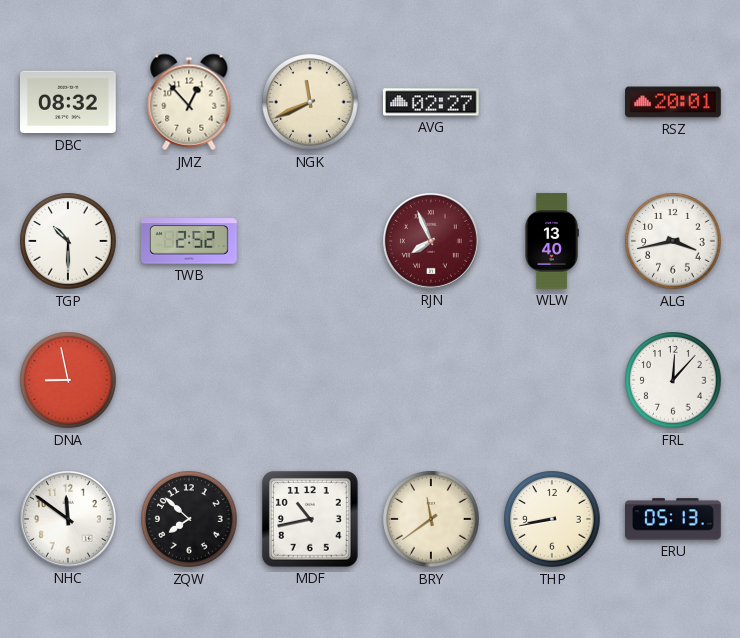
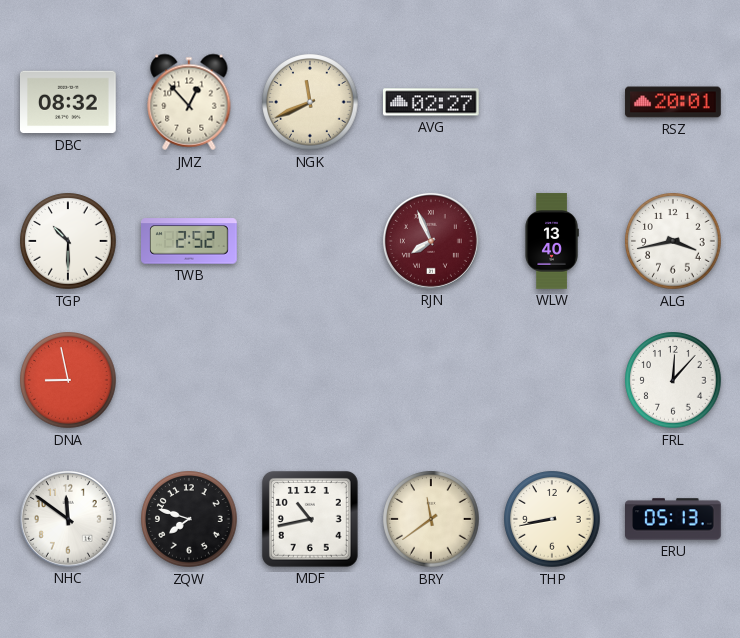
ZQW: 7:52 -> 7:48 (189, 519)
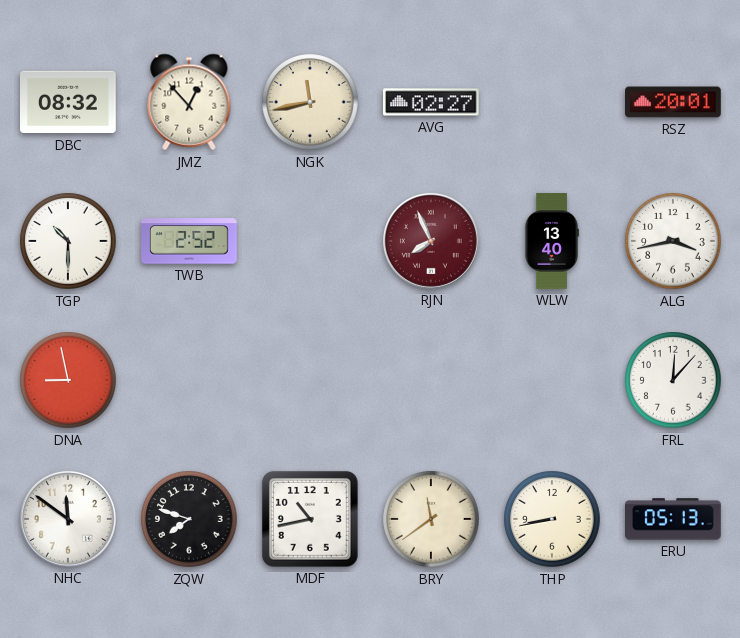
NGK: 11:41 -> 11:43 (310, 102)
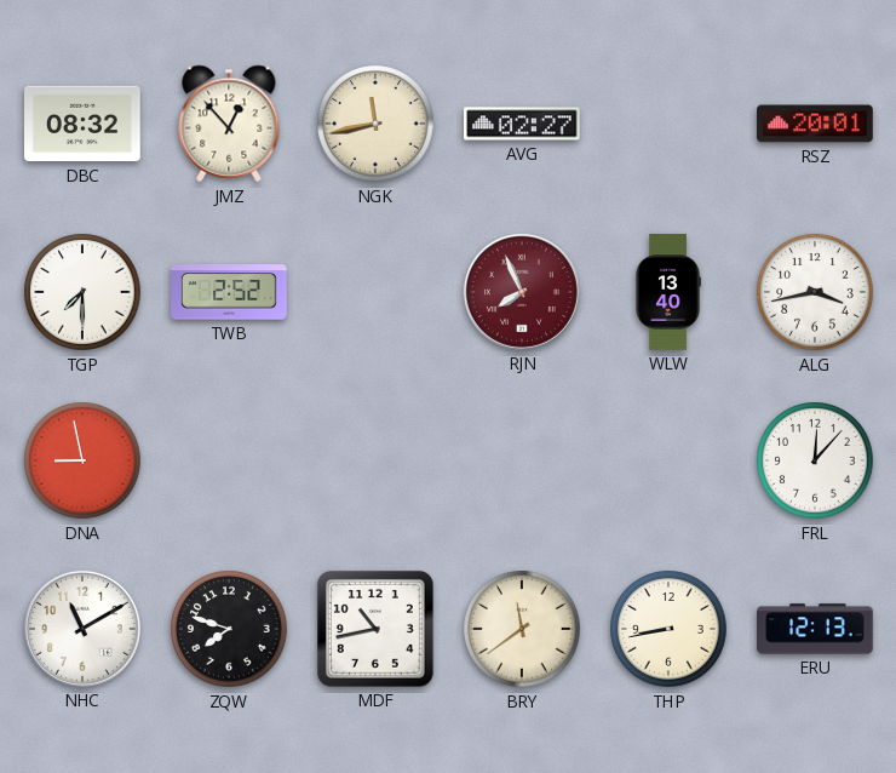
TGP: 10:30 -> 7:30 (82, 292)
NHC: 11:51 -> 11:10 (82, 629)
ERU: 05:13 -> 12:13 (816, 629)
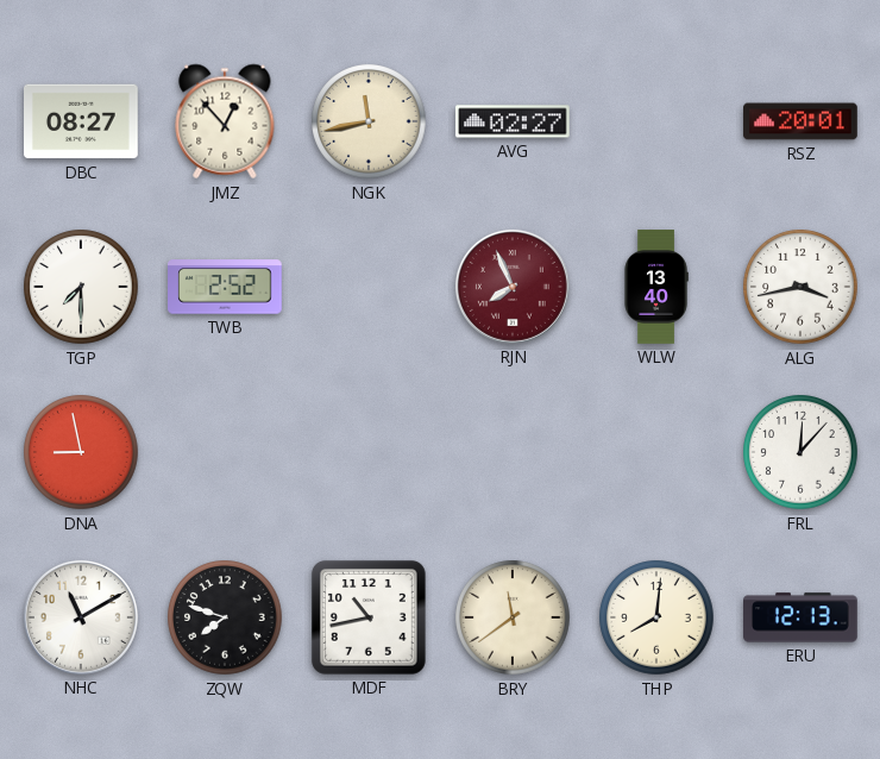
DBC: 08:32 -> 08:27 (82, 121)
THP: 8:43 -> 8:01 (656, 617)
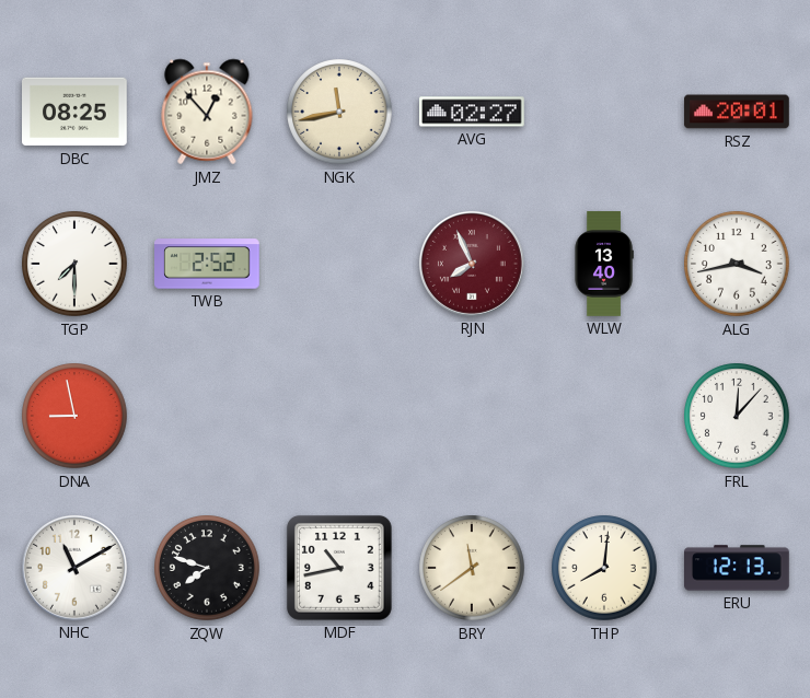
DBC: 08:27 -> 08:25 (76, 112)
